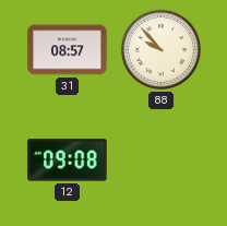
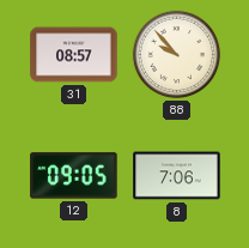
12: 09:08 -> 09:05 (74, 176)
8: none -> 7:06 (177, 176)
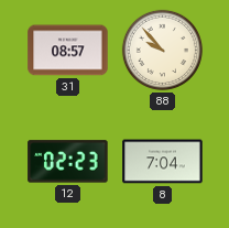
12: 09:05 -> 02:23 (68, 162)
8: 7:06 -> 7:04 (163, 162)
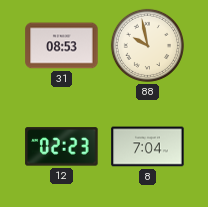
31: 08:57 -> 08:53 (62, 46)
88: 9:53 -> 9:58 (147, 45)
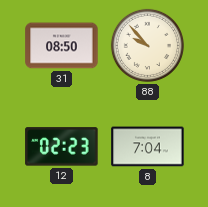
31: 08:53 -> 08:50 (62, 46)
88: 9:58 -> 9:53 (147, 45)
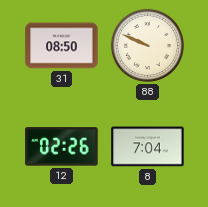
88: 9:53 -> 9:49 (147, 45)
12: 02:23 -> 02:26 (62, 147)
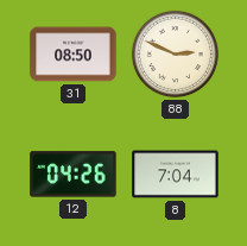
88: 9:49 -> 2:49 (175, 53)
12: 02:26 -> 04:26 (74, 175)
